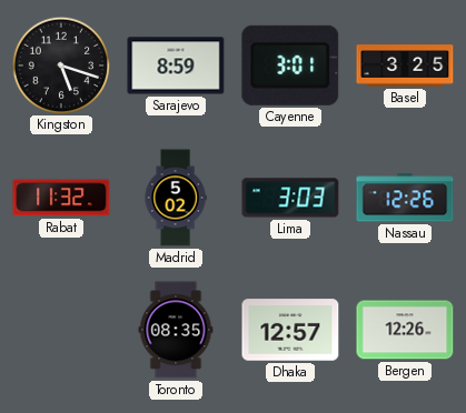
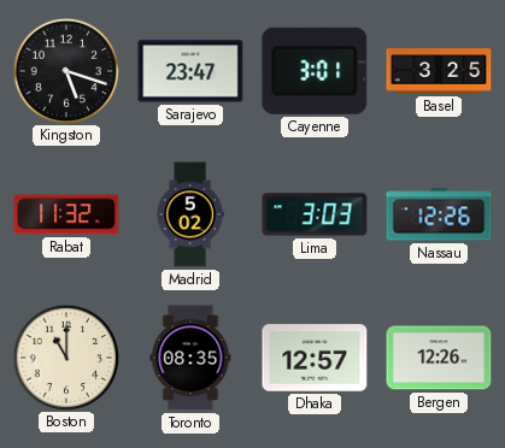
Sarajevo: 8:59 -> 23:47 (190, 71)
Boston: none -> 11:00 (65, 356)
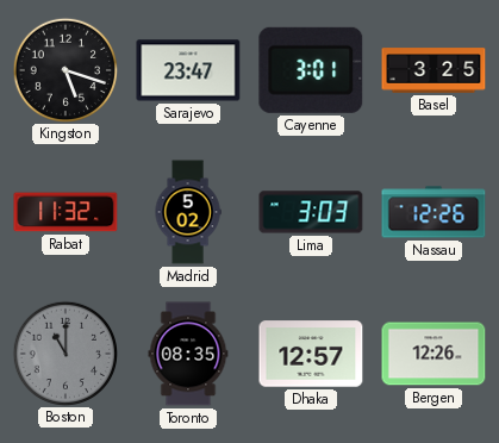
Boston dial: cream -> grey (64, 352)
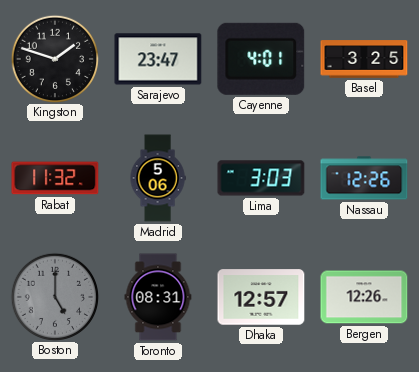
Kingston: 5:18 -> 1:48 (54, 58)
Cayenne: 3:01 -> 4:01 (261, 59)
Madrid: 5:02 -> 5:06 (158, 178)
Boston: 11:00 -> 5:00 (54, 296)
Toronto: 08:35 -> 08:31 (158, 297)
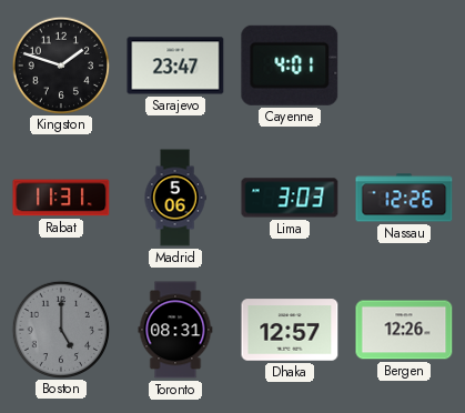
Basel: 3:25 -> none (364, 59)
Rabat: 11:32 -> 11:31 (61, 198)
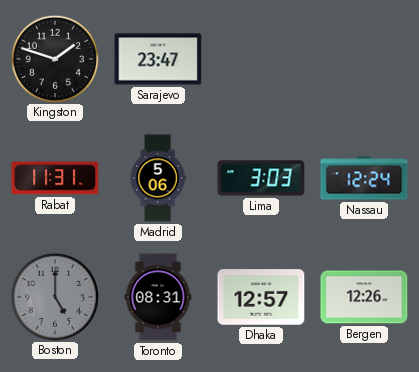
Cayenne: 4:01 -> none (290, 66)
Nassau: 12:26 -> 12:24 (364, 178)
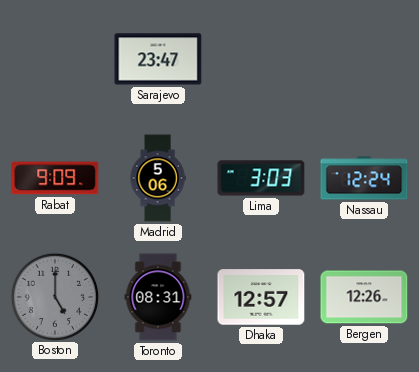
Kingston: 1:48 -> none (54, 58)
Rabat: 11:31 -> 9:09 (55, 178)
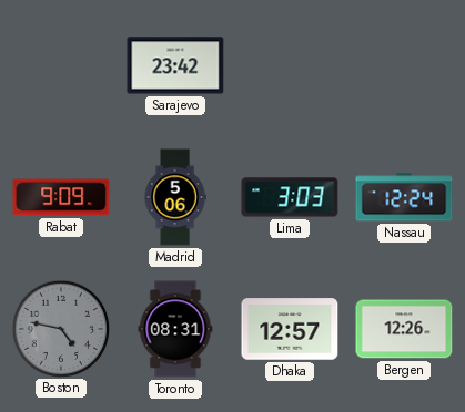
Sarajevo: 23:47 -> 23:42 (175, 65)
Boston: 5:00 -> 4:47 (60, 328)
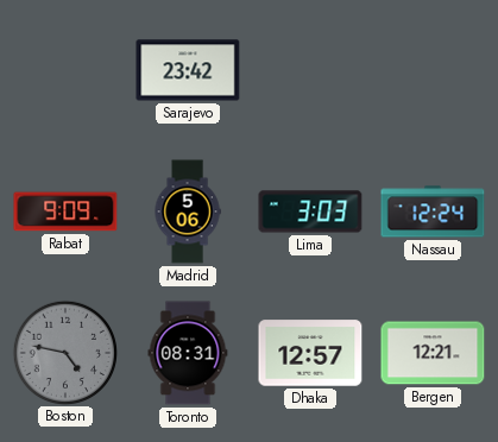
Bergen: 12:26 -> 12:21 (433, 353)
